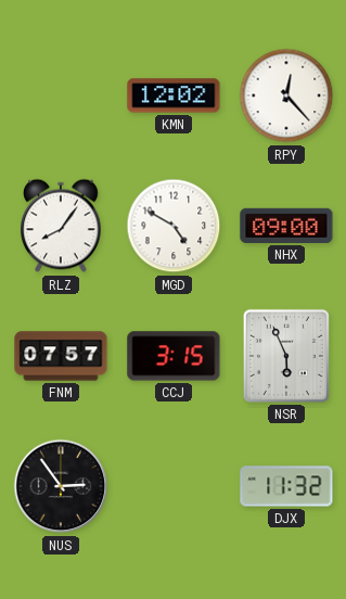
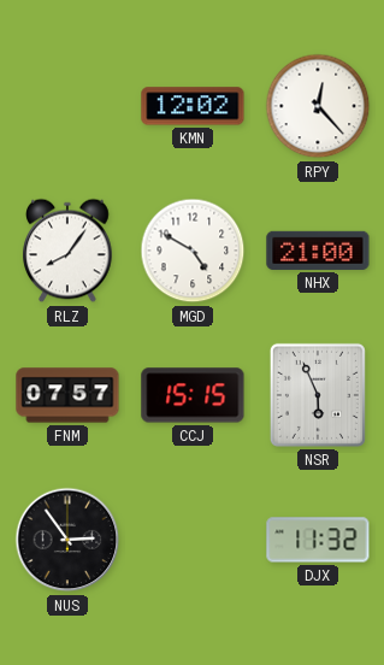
NHX: 09:00 -> 21:00 (318, 251)
CCJ: 3:15 -> 15:15 (193, 395)
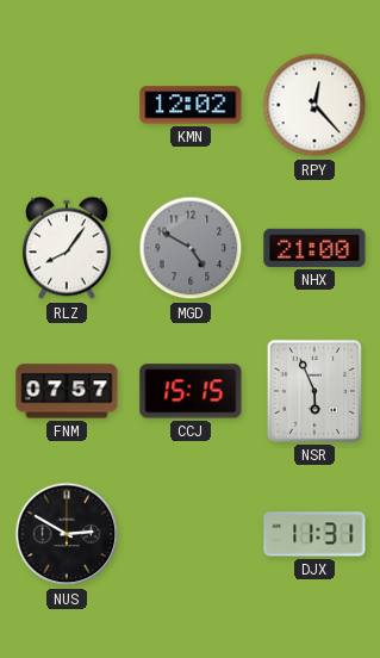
MGD dial: white -> grey (191, 248)
NUS: 2:54 -> 2:50 (67, 534)
DJX: 11:32 -> 11:31 (314, 534)
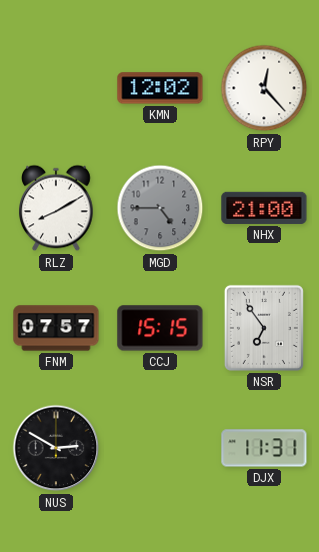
RLZ: 8:06 -> 8:10 (56, 208)
MGD: 4:50 -> 4:45 (160, 208)
NSR: 5:56 -> 6:54 (264, 328)
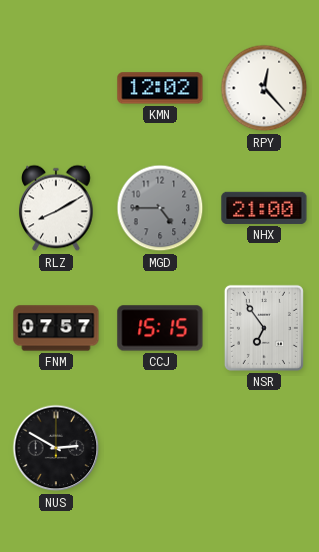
DJX: 11:31 -> none (264, 448)
